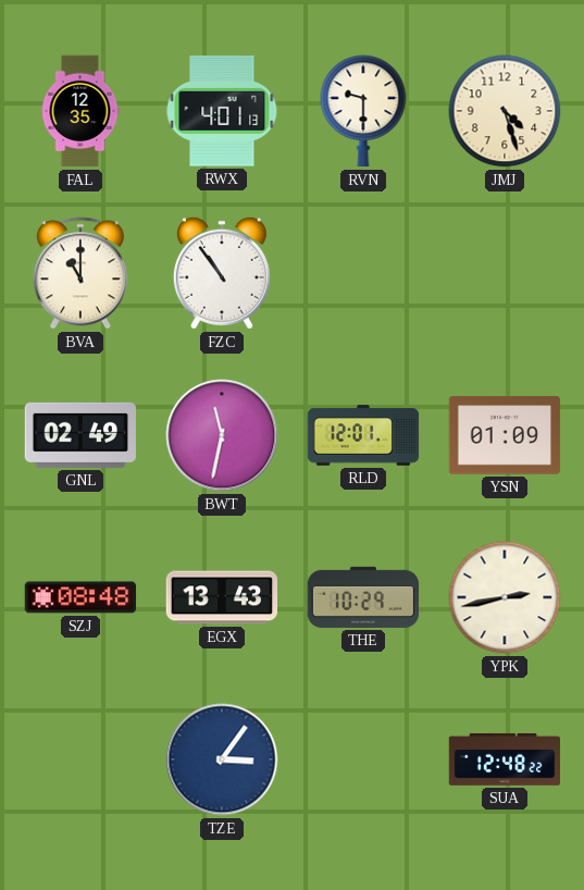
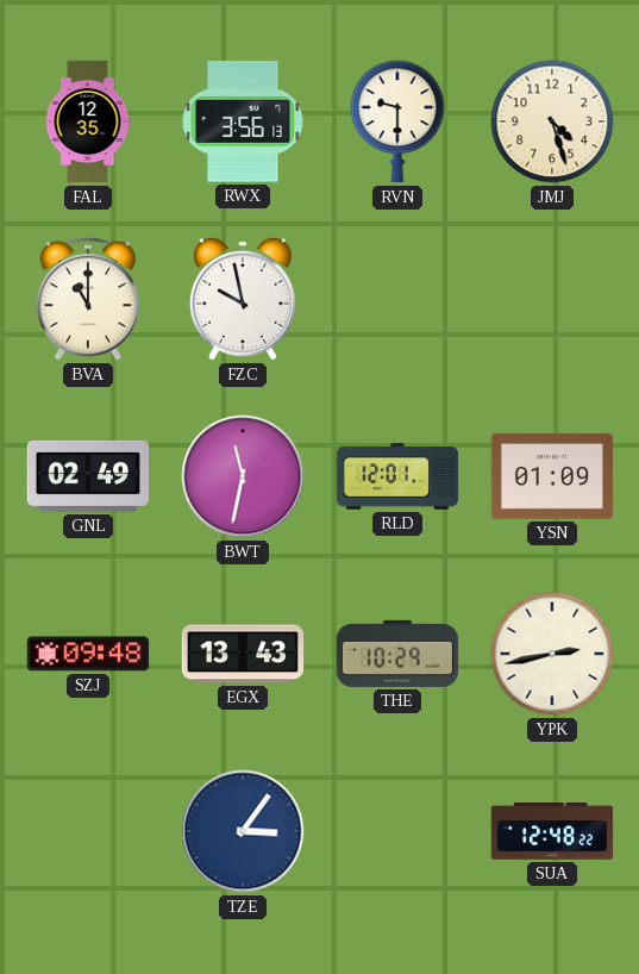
RWX: 4:01 -> 3:56 (243, 123)
FZC: 10:54 -> 9:58 (243, 299)
SZJ: 08:48 -> 09:48 (88, 654)
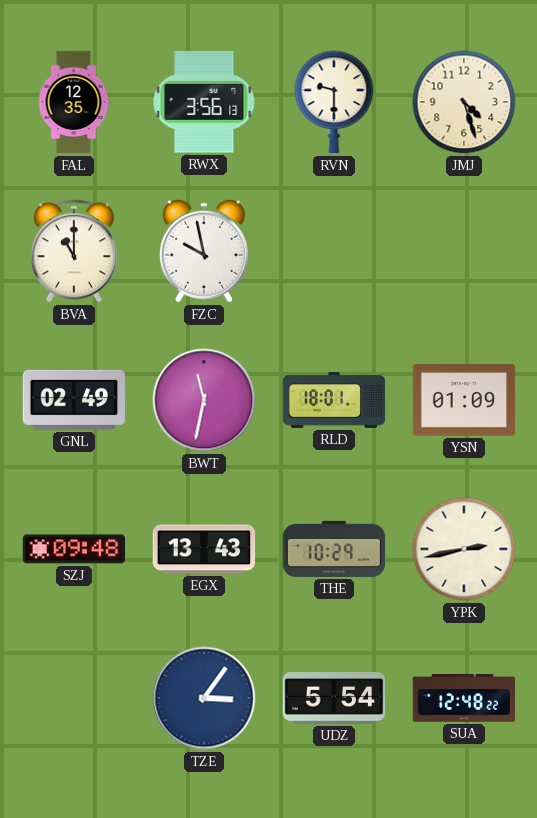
RLD: 12:01 -> 18:01 (334, 400)
UDZ: none -> 5:54 (334, 699)
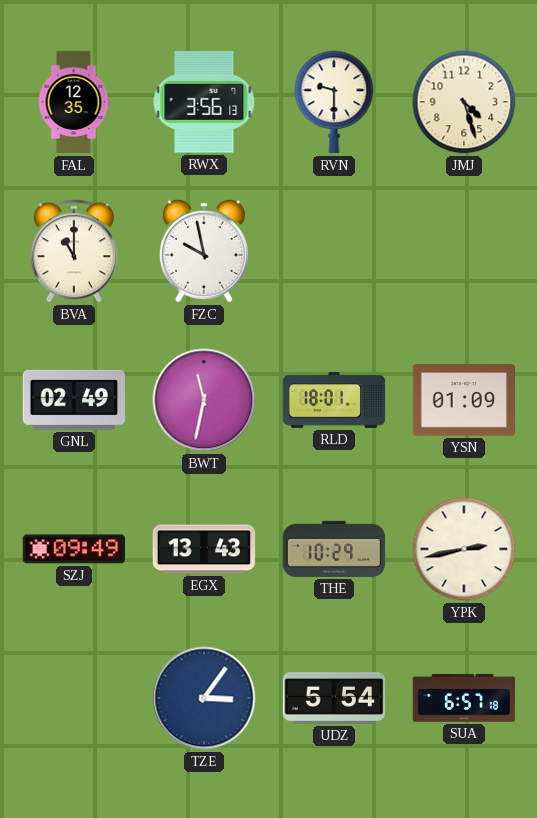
SZJ: 09:48 -> 09:49 (74, 549)
SUA: 12:48 -> 6:57 (464, 698)
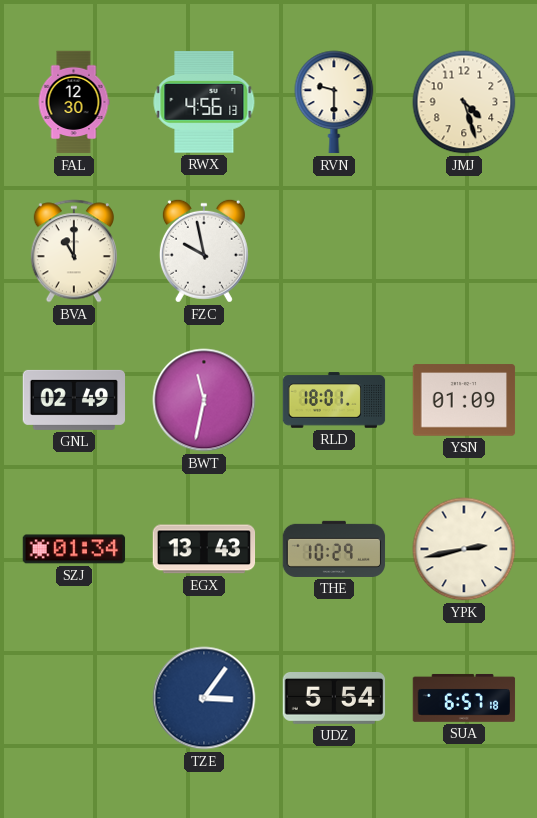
FAL: 12:35 -> 12:30 (74, 102)
RWX: 3:56 -> 4:56 (204, 103)
SZJ: 09:49 -> 01:34 (74, 549)
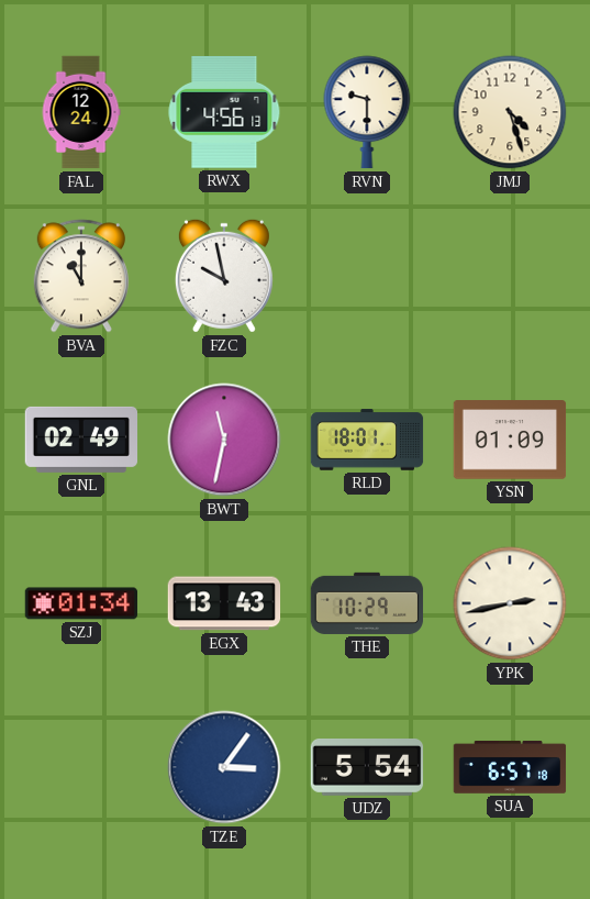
FAL: 12:30 -> 12:24 (81, 112)
